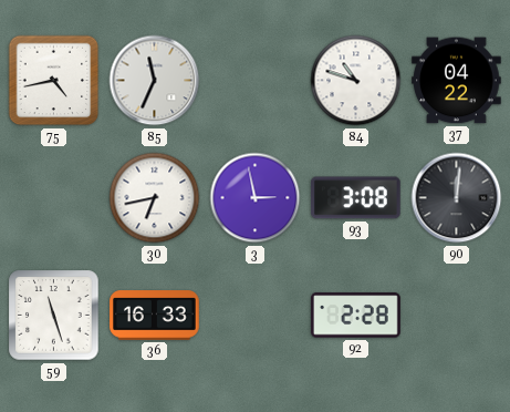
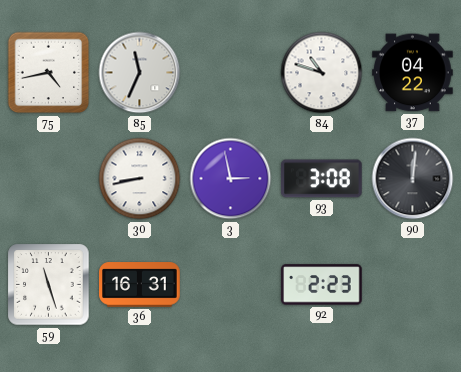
30: 6:43 -> 8:43 (140, 179)
36: 16:33 -> 16:31 (140, 285)
92: 2:28 -> 2:23 (322, 285)
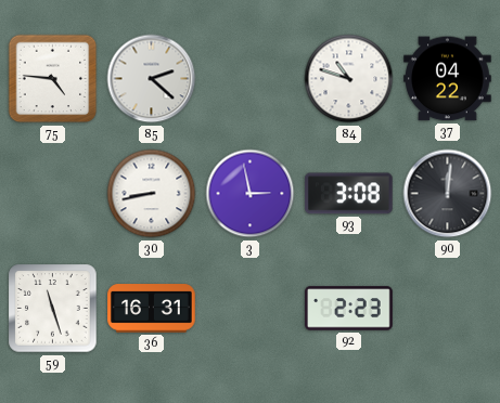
75: 4:43 -> 4:46 (53, 79)
85: 11:34 -> 2:22 (152, 79)
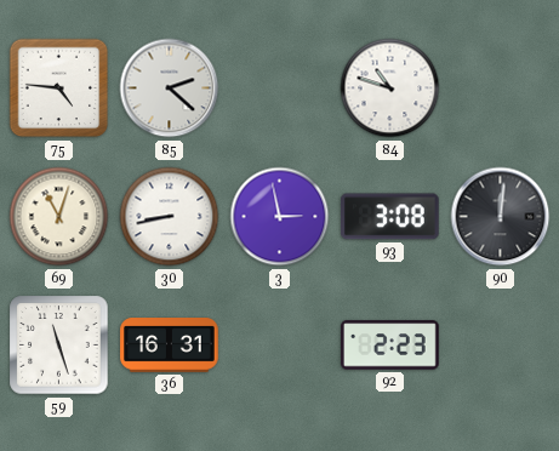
37: 04:22 -> none (448, 79)
69: none -> 11:03 (59, 217)
